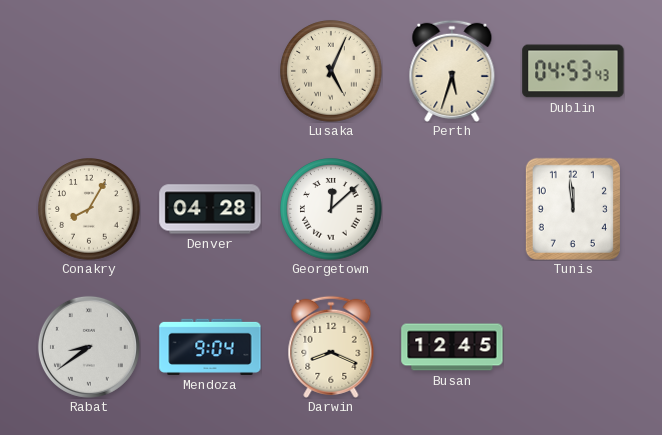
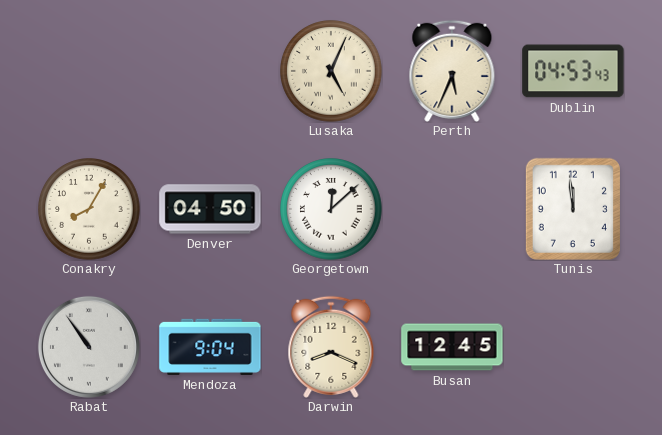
Perth: 5:33 -> 5:34 (452, 71)
Denver: 04:28 -> 04:50 (210, 209)
Rabat: 8:39 -> 10:54 (89, 347)
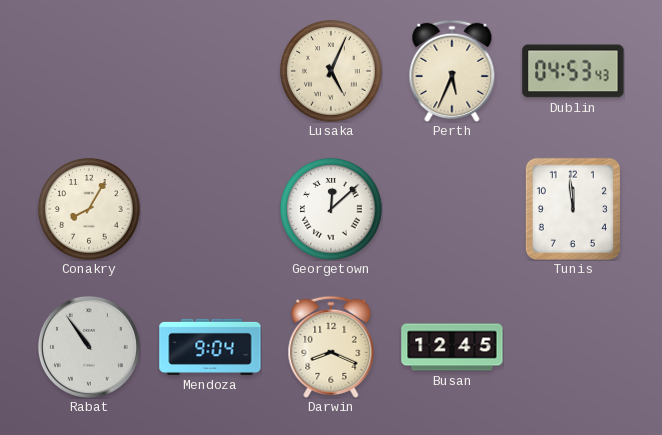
Denver: 04:50 -> none (210, 209)
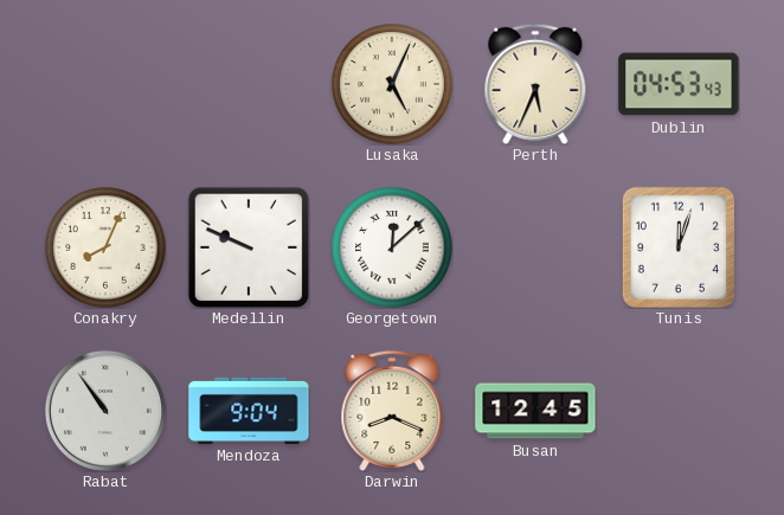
Conakry: 8:05 -> 8:04 (105, 247)
Medellin: none -> 9:49 (249, 247)
Tunis: 11:59 -> 12:03 (679, 247)
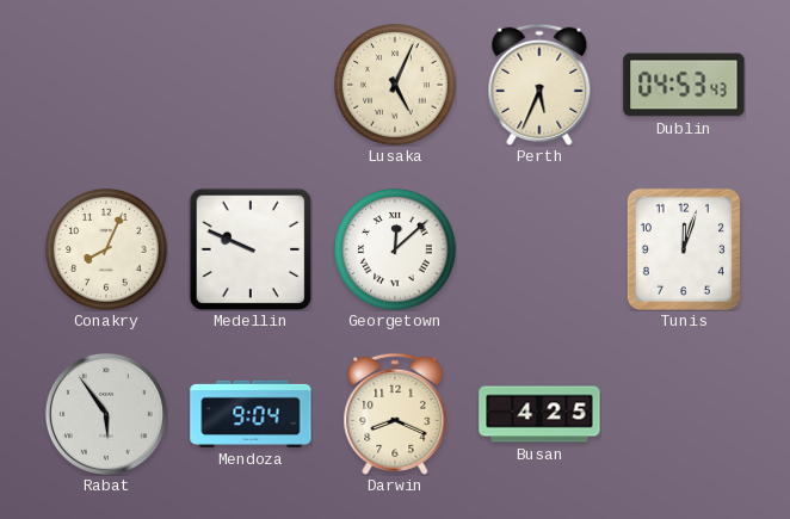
Rabat: 10:54 -> 5:54 (106, 414)
Busan: 12:45 -> 4:25 (539, 414)
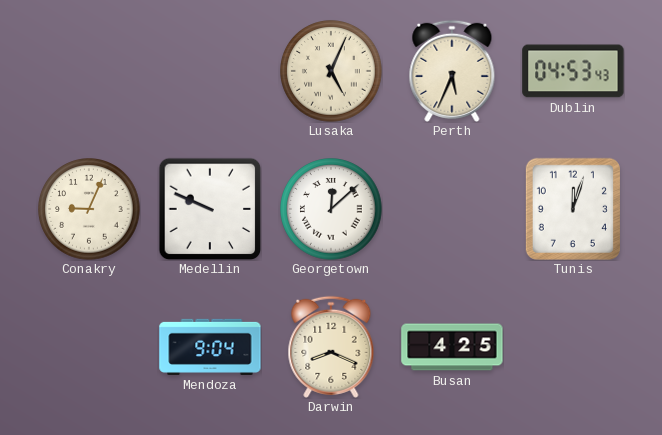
Conakry: 8:04 -> 9:04 (89, 209)
Rabat: 5:54 -> none (106, 414)
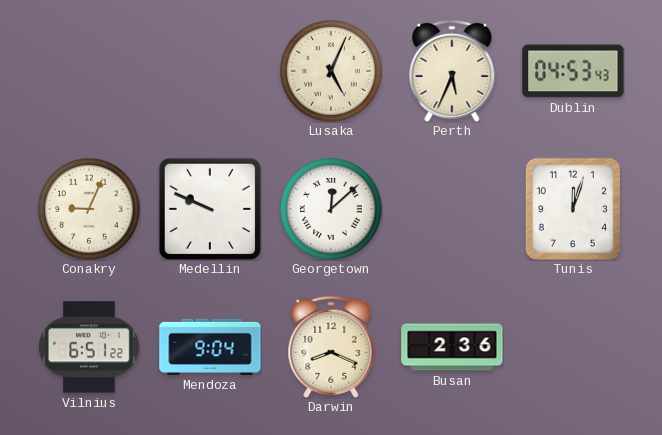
Vilnius: none -> 6:51 (90, 347)
Busan: 4:25 -> 2:36 (452, 347)
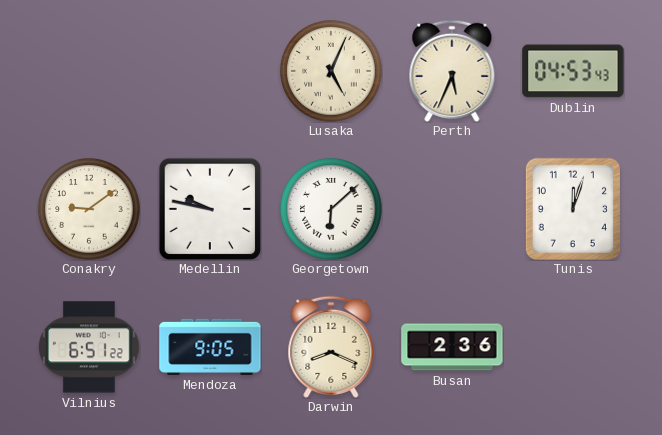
Conakry: 9:04 -> 9:09 (89, 209)
Medellin: 9:49 -> 9:47 (210, 209)
Georgetown: 12:08 -> 6:08 (331, 209)
Mendoza: 9:04 -> 9:05 (210, 347)
